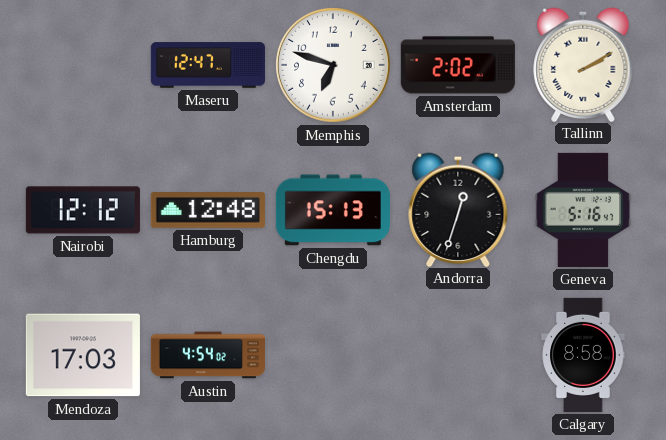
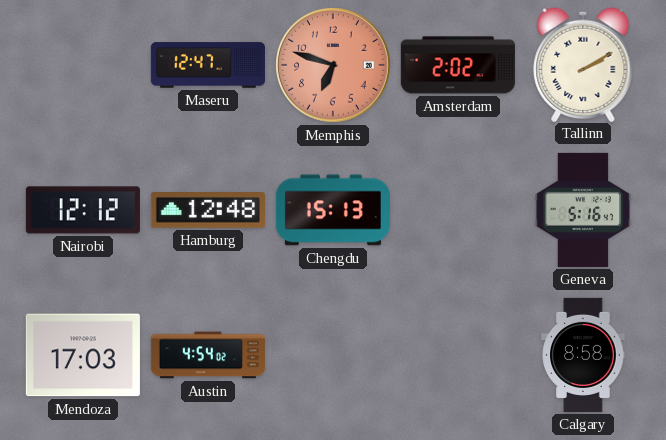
Memphis dial: white -> salmon (334, 66)
Andorra: 12:33 -> none (458, 209)
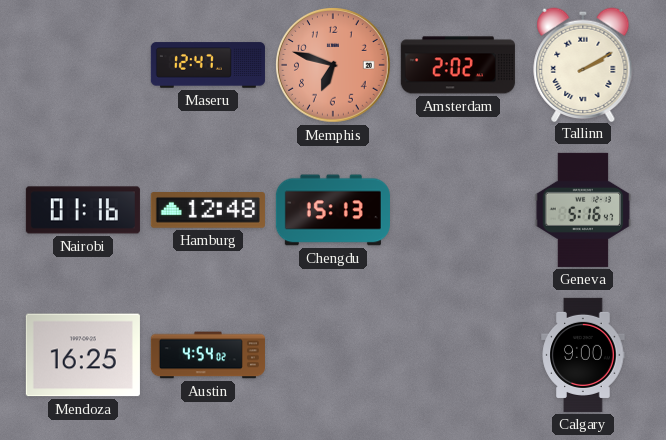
Nairobi: 12:12 -> 01:16 (83, 210)
Mendoza: 17:03 -> 16:25 (83, 355)
Calgary: 8:58 -> 9:00 (583, 355)
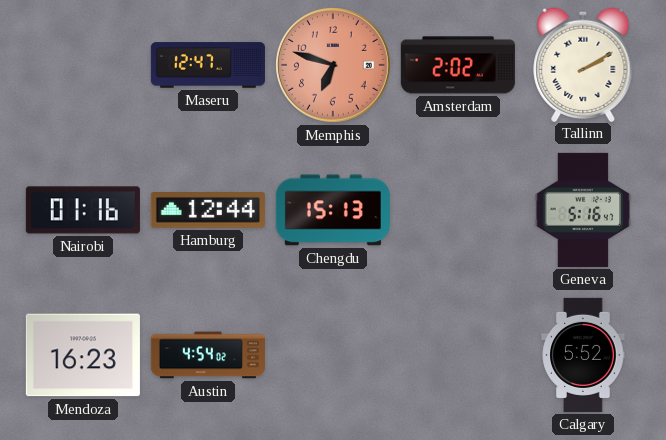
Hamburg: 12:48 -> 12:44 (208, 211)
Mendoza: 16:25 -> 16:23 (83, 355)
Calgary: 9:00 -> 5:52 (583, 355)
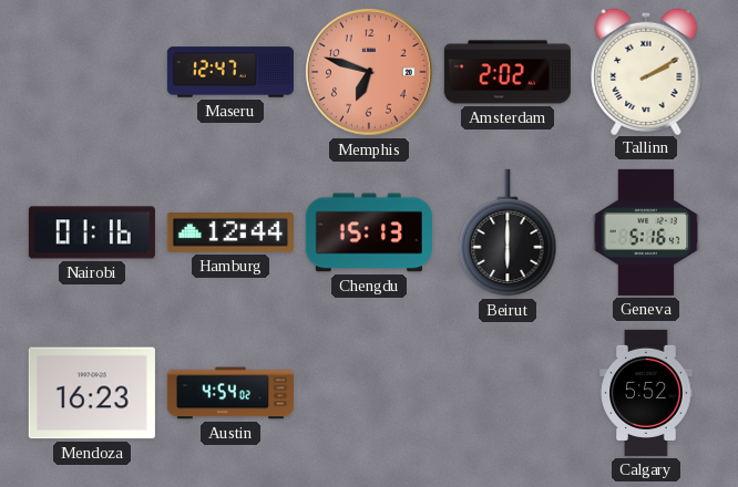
Beirut: none -> 6:00 (508, 232)
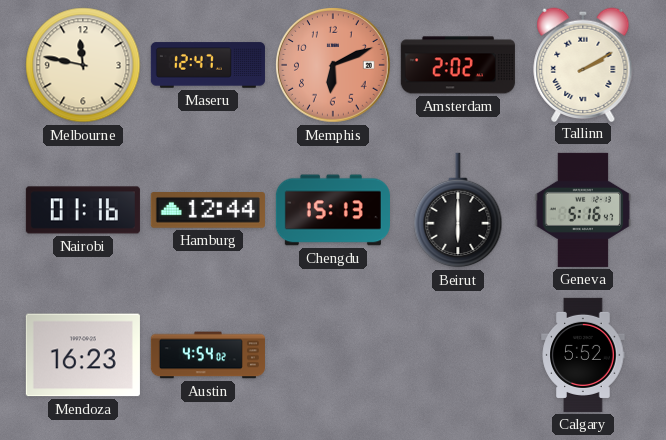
Melbourne: none -> 11:47 (83, 65)
Memphis: 6:48 -> 6:11 (334, 66)
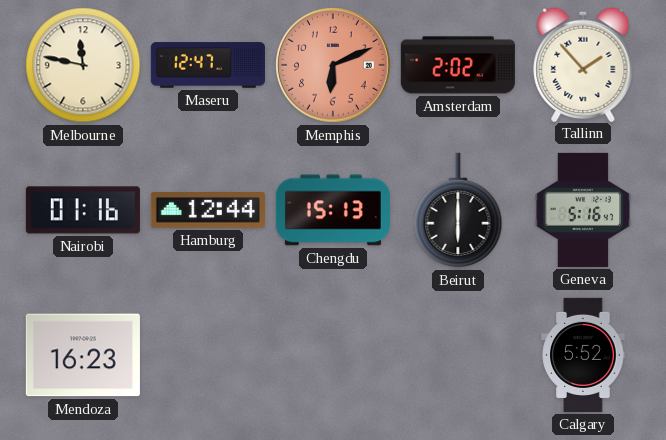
Tallinn: 2:10 -> 1:53 (583, 64)
Austin: 4:54 -> none (208, 355)
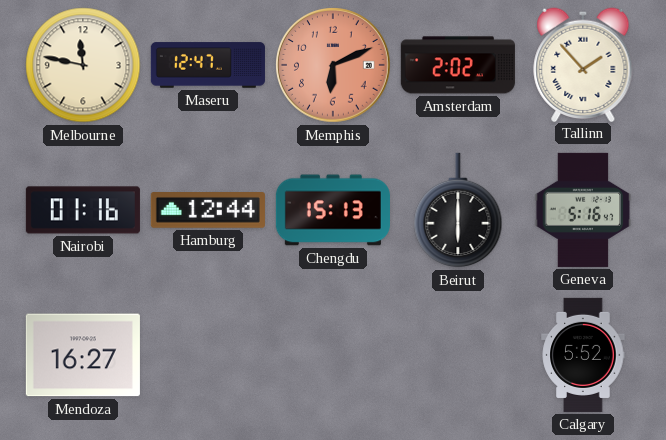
Mendoza: 16:23 -> 16:27 (83, 355)
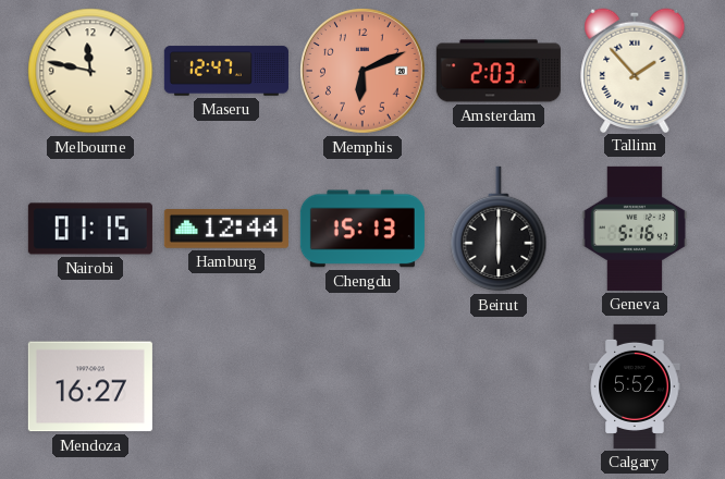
Amsterdam: 2:02 -> 2:03 (499, 71)
Nairobi: 01:16 -> 01:15 (90, 229)
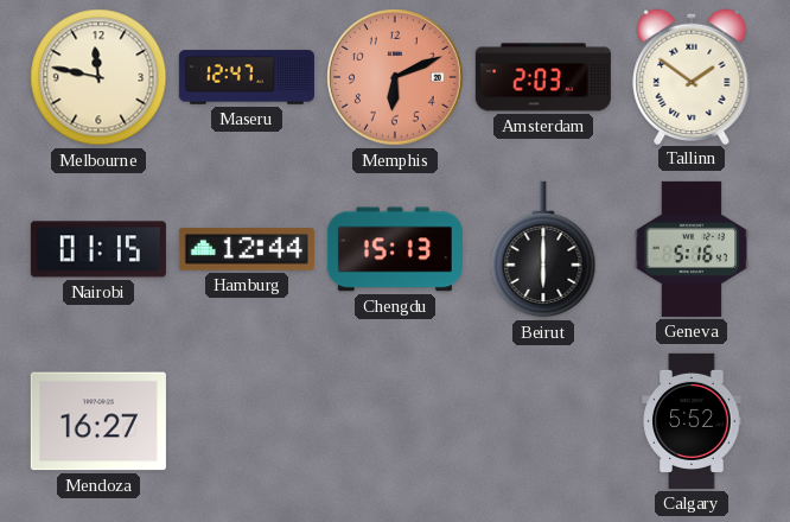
Tallinn: 1:53 -> 1:51 (692, 76)
